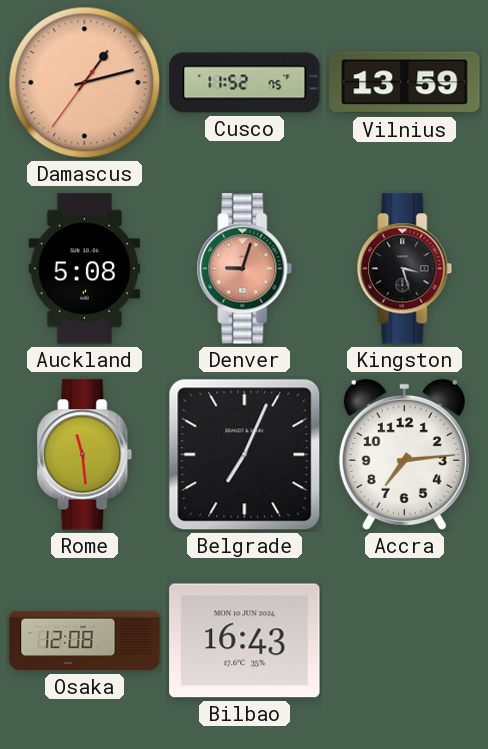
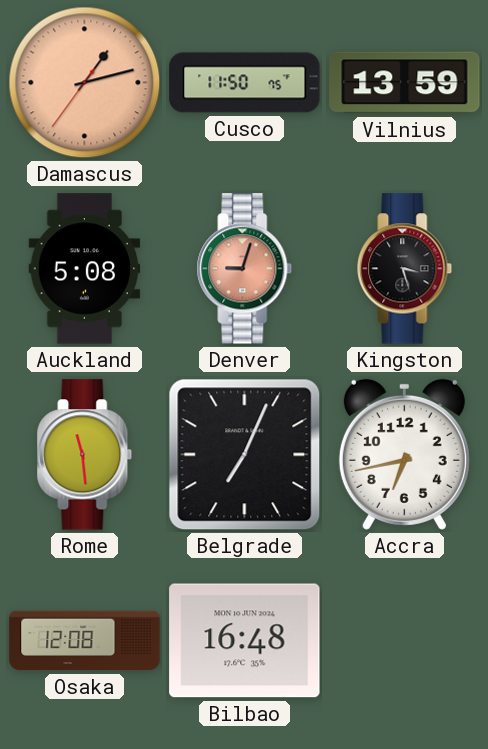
Cusco: 11:52 -> 11:50 (245, 83)
Accra: 7:14 -> 6:43 (404, 454)
Bilbao: 16:43 -> 16:48 (245, 641)
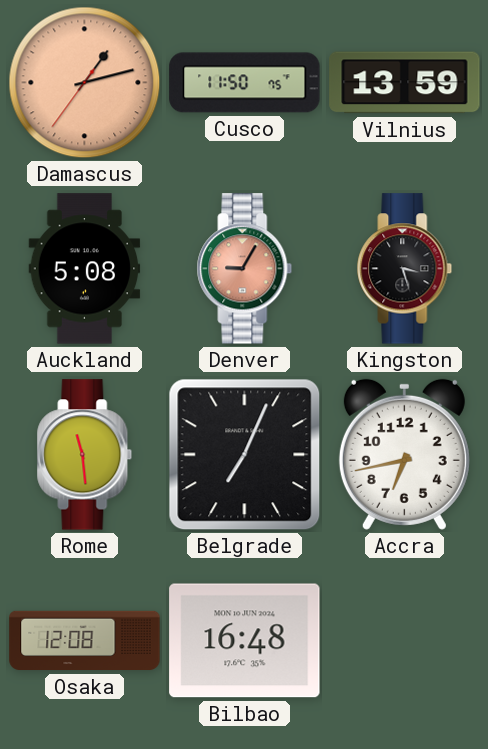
Denver: 9:03 -> 9:05 (245, 269)
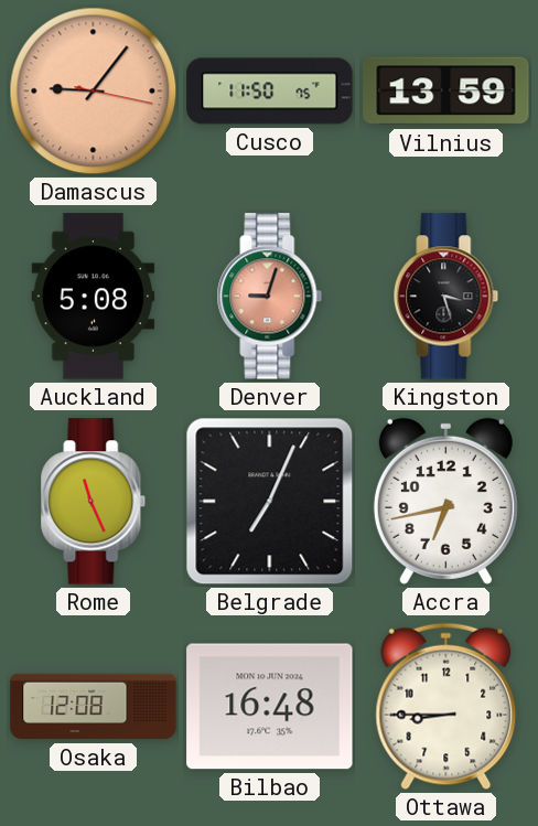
Damascus: 1:12 -> 9:06 (94, 92)
Denver: 9:05 -> 9:03 (270, 297)
Rome: 11:29 -> 11:26 (94, 502)
Ottawa: none -> 8:45 (446, 707)
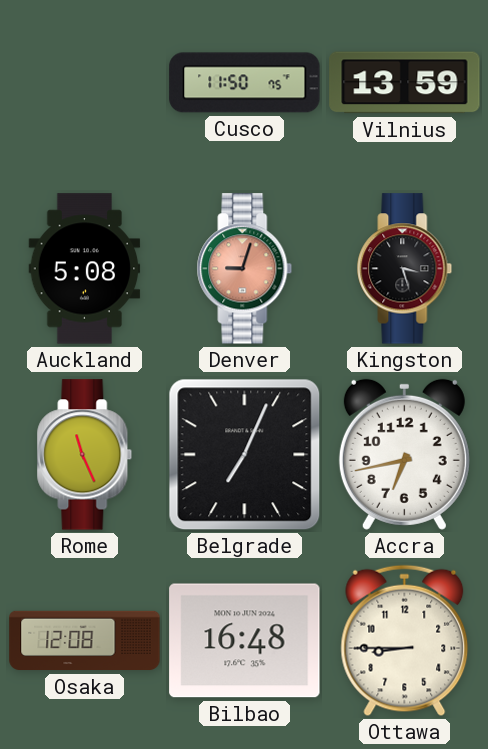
Damascus: 9:06 -> none (94, 92)
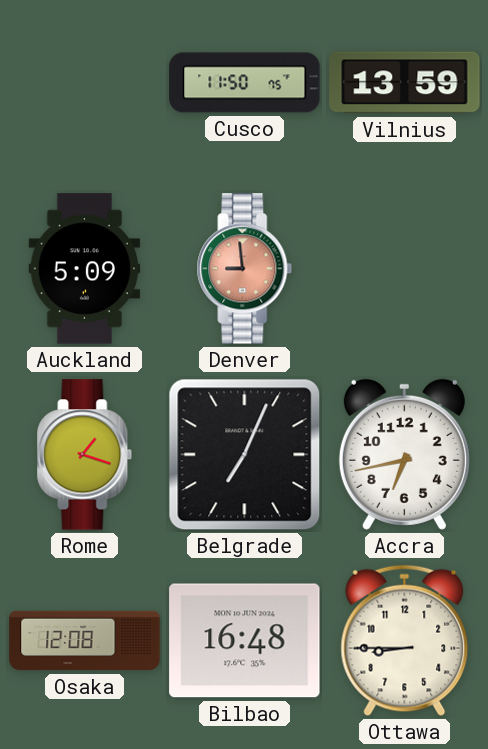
Auckland: 5:08 -> 5:09 (85, 269)
Denver: 9:03 -> 8:59 (245, 269)
Kingston: 3:27 -> none (405, 269)
Rome: 11:26 -> 1:18 (85, 455)
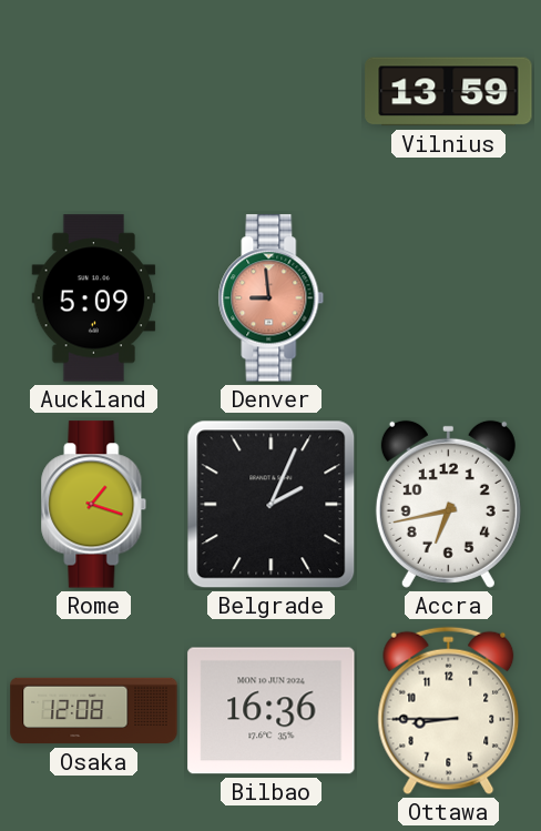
Cusco: 11:50 -> none (245, 83)
Belgrade: 7:04 -> 2:04 (272, 505)
Bilbao: 16:48 -> 16:36 (272, 711)
